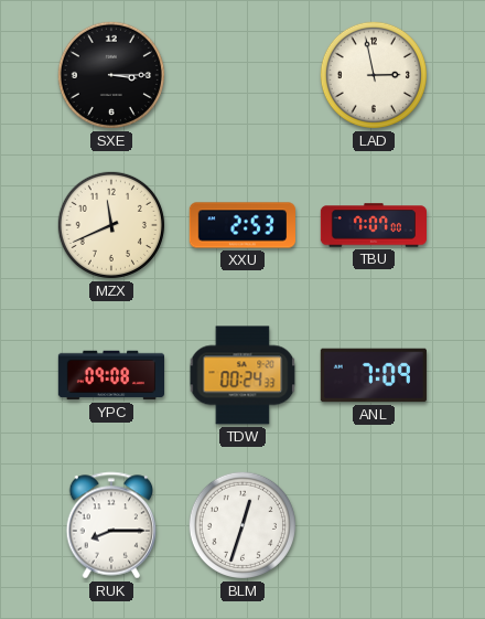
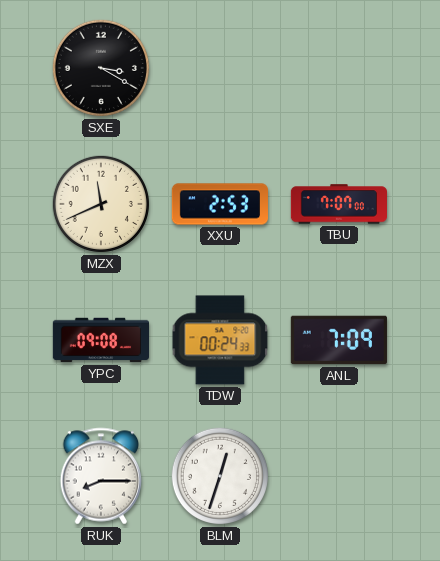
SXE: 3:15 -> 3:20 (101, 68)
LAD: 2:58 -> none (374, 75)
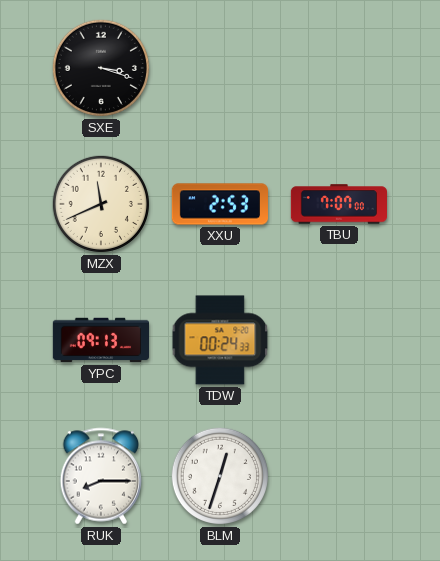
SXE: 3:20 -> 3:18 (101, 68)
YPC: 09:08 -> 09:13 (100, 340)
ANL: 7:09 -> none (339, 340)
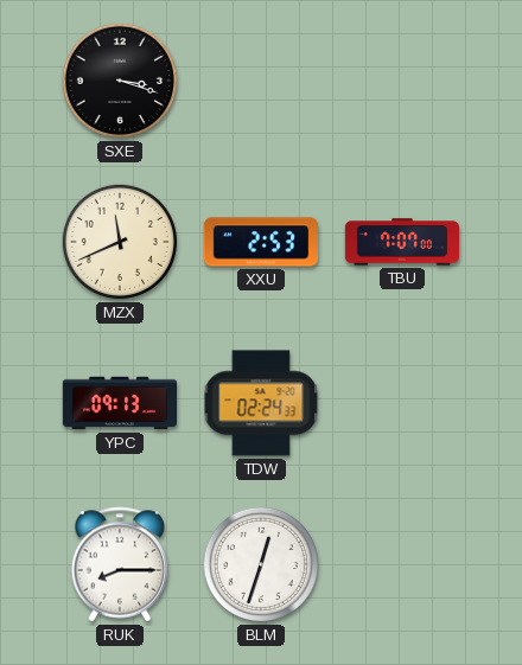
TDW: 00:24 -> 02:24 (261, 403)
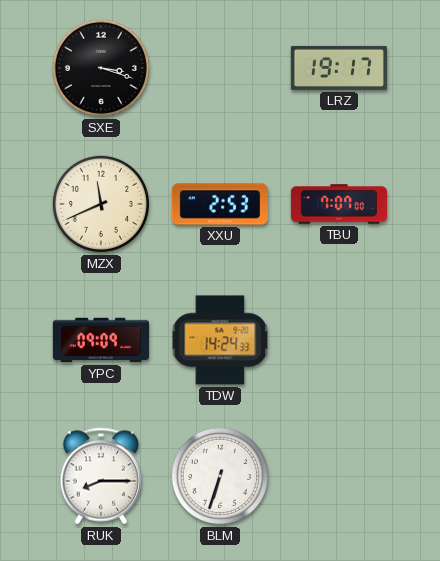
LRZ: none -> 19:17 (338, 68)
YPC: 09:13 -> 09:09 (100, 340)
TDW: 02:24 -> 14:24 (220, 340)
BLM: 12:33 -> 6:33 (220, 476)
